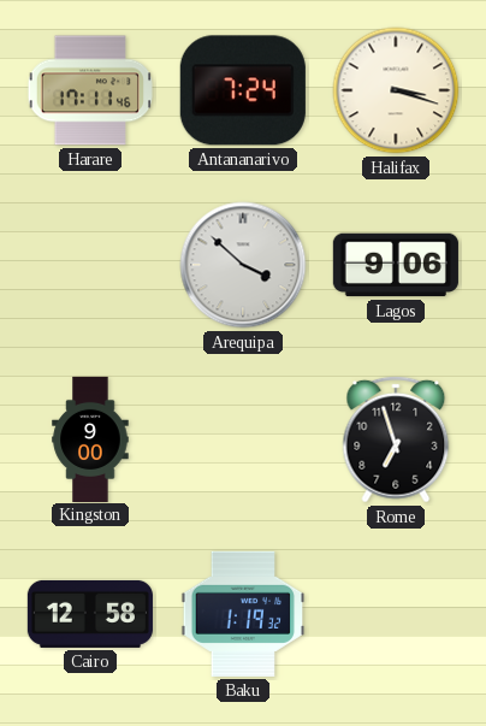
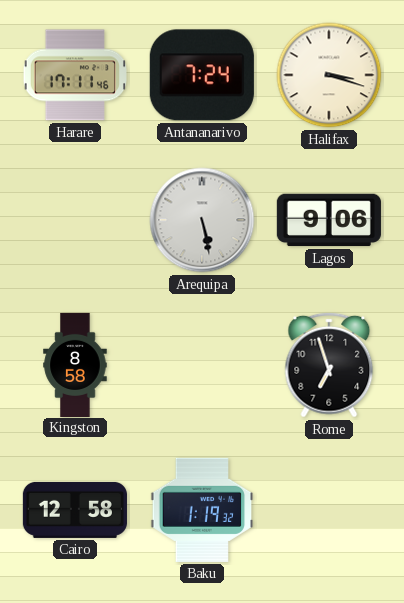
Arequipa: 3:52 -> 5:28 (202, 220)
Kingston: 9:00 -> 8:58 (75, 364)
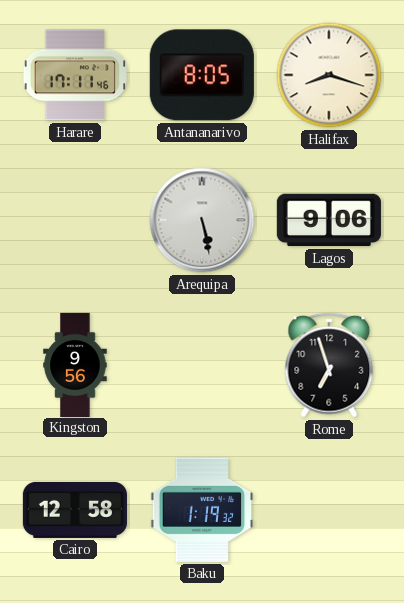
Antananarivo: 7:24 -> 8:05 (202, 75)
Halifax: 3:18 -> 8:18 (329, 75)
Kingston: 8:58 -> 9:56 (75, 364)
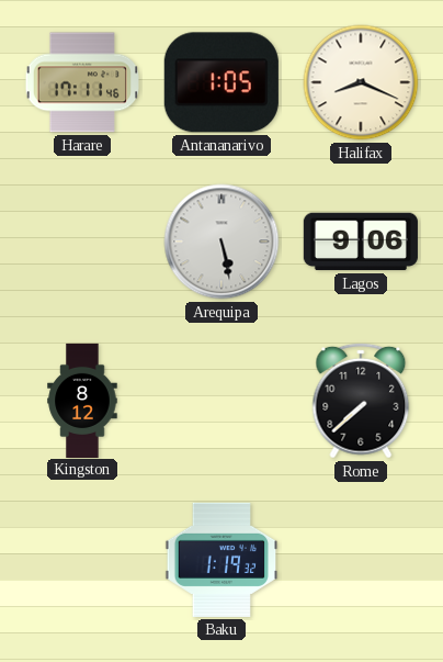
Antananarivo: 8:05 -> 1:05 (222, 82)
Halifax: 8:18 -> 8:19 (361, 82)
Kingston: 9:56 -> 8:12 (82, 400)
Rome: 6:57 -> 7:38 (361, 401)
Cairo: 12:58 -> none (75, 510)
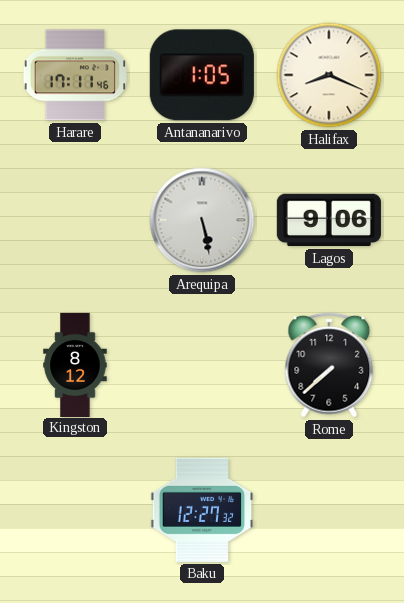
Baku: 1:19 -> 12:27 (202, 510)
